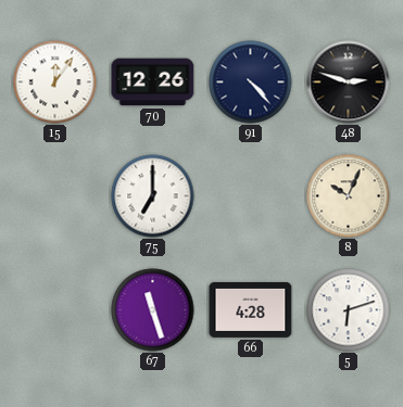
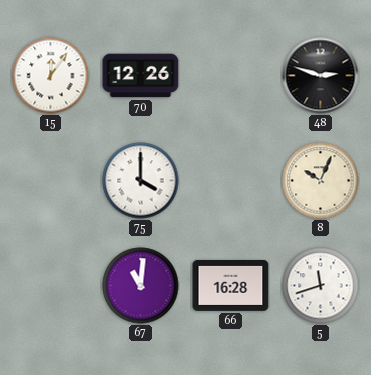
91: 4:23 -> none (251, 82)
75: 7:00 -> 4:00 (141, 181)
67: 11:27 -> 11:01 (141, 286)
66: 4:28 -> 16:28 (231, 285)
5: 6:12 -> 11:42 (321, 286)
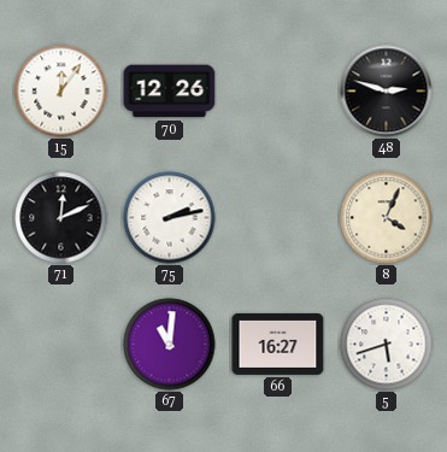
71: none -> 12:11 (61, 218)
75: 4:00 -> 2:13 (170, 218)
8: 10:04 -> 4:04 (387, 218)
66: 16:28 -> 16:27 (278, 344)
5: 11:42 -> 5:42 (387, 345)
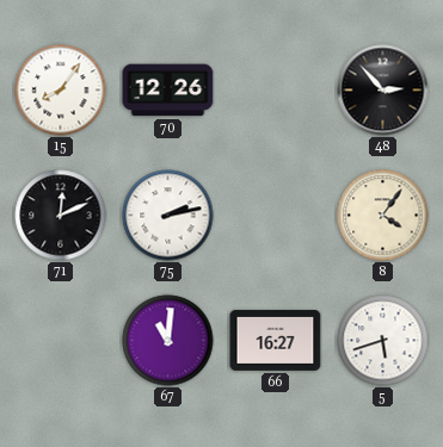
15: 12:06 -> 8:06 (61, 91)
48: 2:48 -> 2:53 (383, 91)
8: 4:04 -> 4:06 (383, 216)
